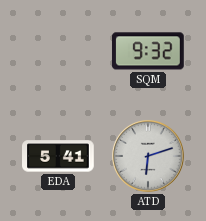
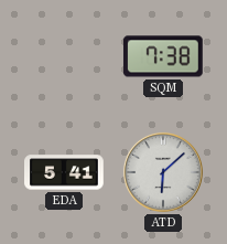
SQM: 9:32 -> 7:38 (163, 56)
ATD: 6:12 -> 6:08 (163, 172)
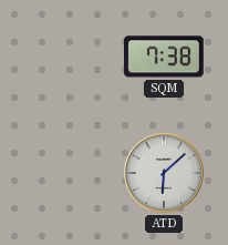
EDA: 5:41 -> none (65, 172)
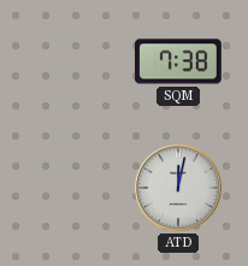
ATD: 6:08 -> 12:02 (178, 188)
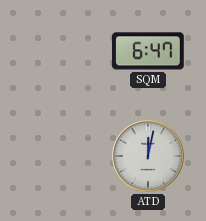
SQM: 7:38 -> 6:47 (148, 51)
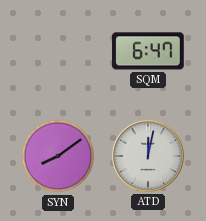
SYN: none -> 8:09 (58, 156)
